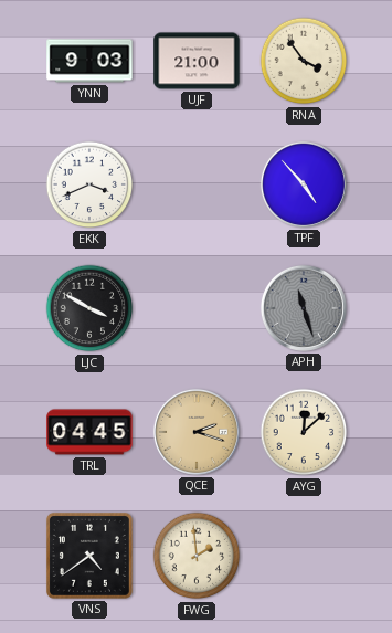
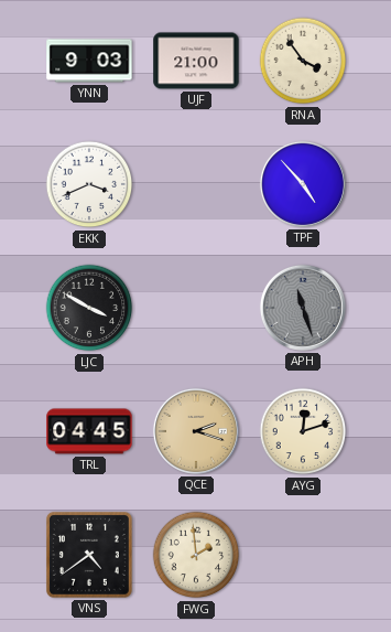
AYG: 12:08 -> 12:12 (303, 431)
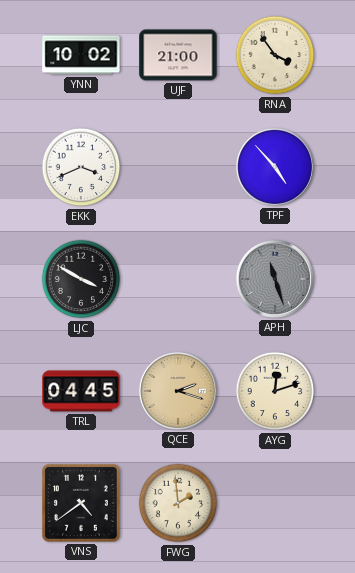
YNN: 9:03 -> 10:02 (81, 55)
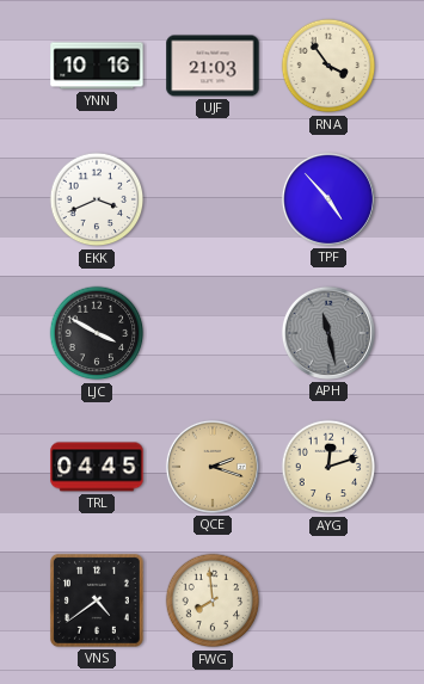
YNN: 10:02 -> 10:16 (97, 66)
UJF: 21:00 -> 21:03 (213, 66)
APH: 11:27 -> 11:28 (328, 333)
FWG: 1:59 -> 7:59 (213, 600)
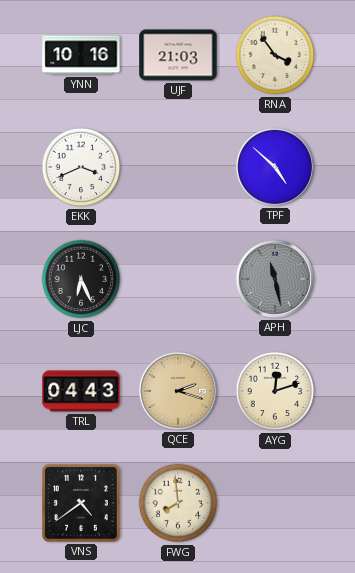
TPF: 4:53 -> 4:52 (275, 167)
LJC: 3:50 -> 6:26 (81, 279)
TRL: 04:45 -> 04:43 (81, 391)
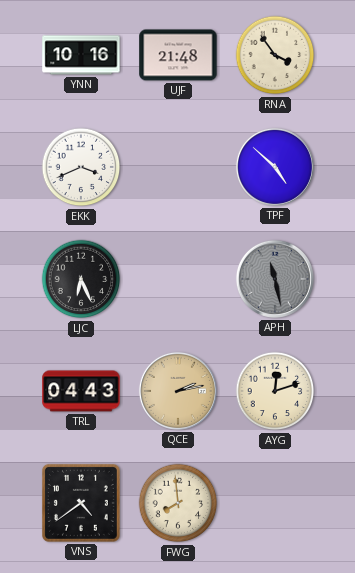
UJF: 21:03 -> 21:48 (178, 55)
QCE: 2:18 -> 2:13 (178, 391)
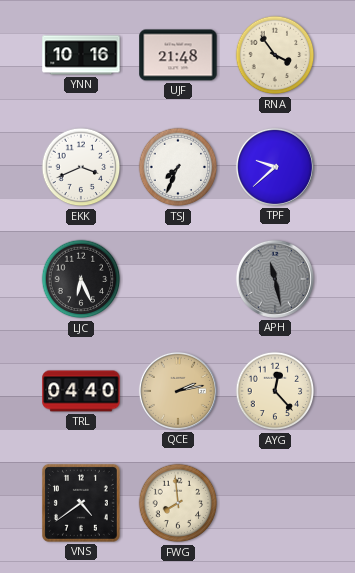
TSJ: none -> 7:34 (178, 167)
TPF: 4:52 -> 9:38 (275, 167)
TRL: 04:43 -> 04:40 (81, 391)
AYG: 12:12 -> 12:23 (275, 391)
